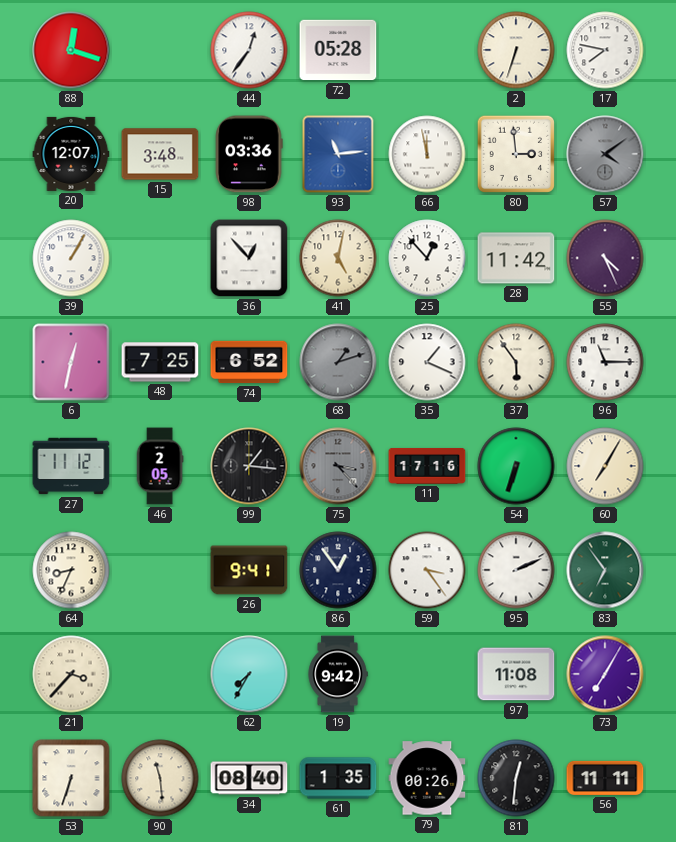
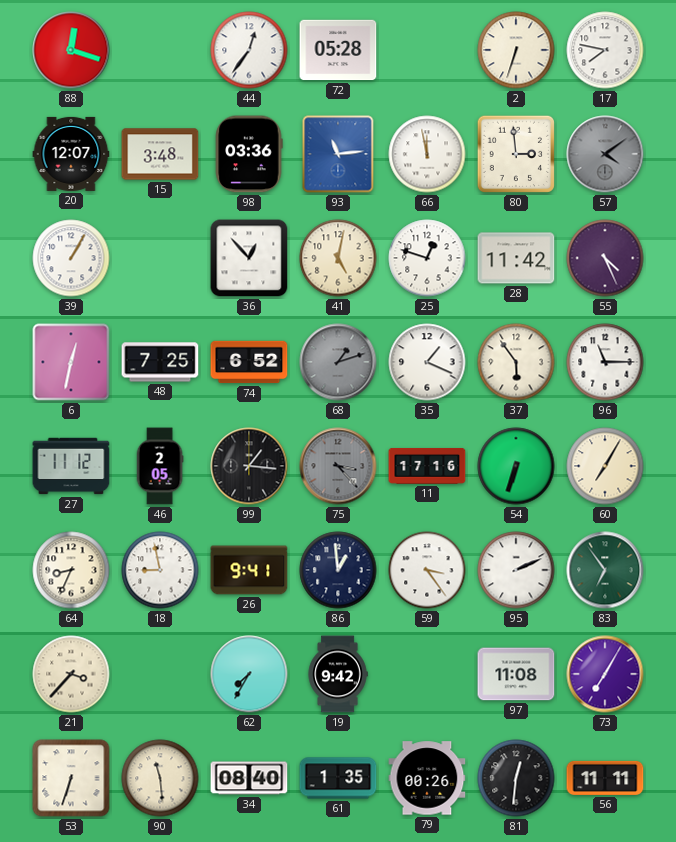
25: 12:53 -> 12:48 (427, 258)
18: none -> 8:58 (160, 570)
86: 12:54 -> 12:59 (338, 570)
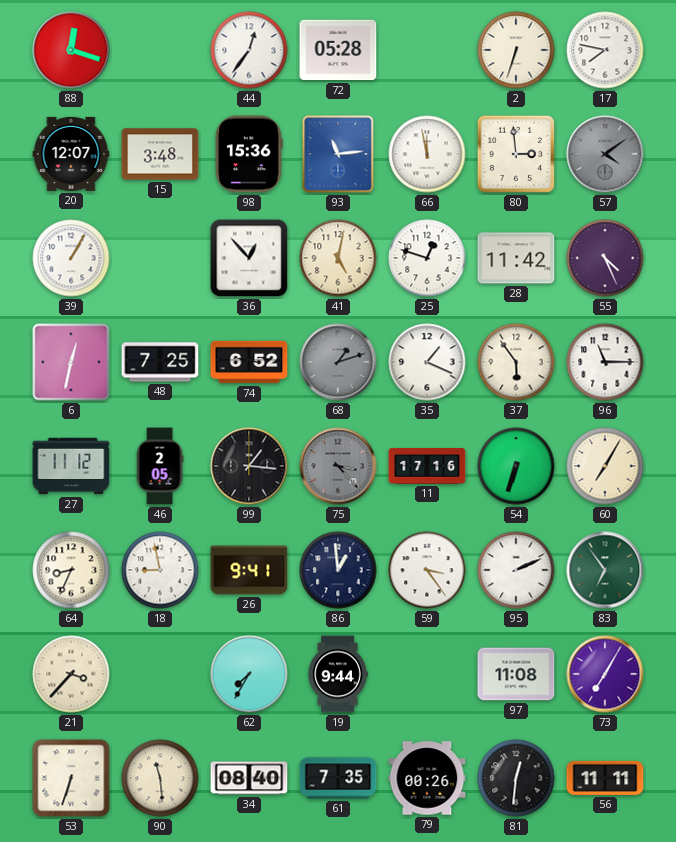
98: 03:36 -> 15:36 (249, 154)
19: 9:42 -> 9:44 (338, 674)
61: 1:35 -> 7:35 (338, 778)
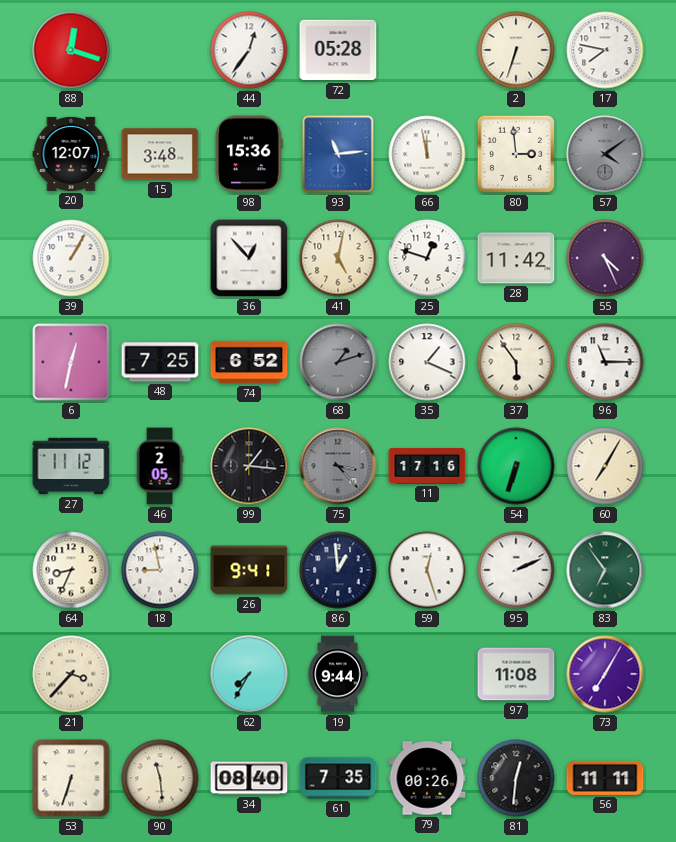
59: 3:24 -> 12:27 (427, 570)
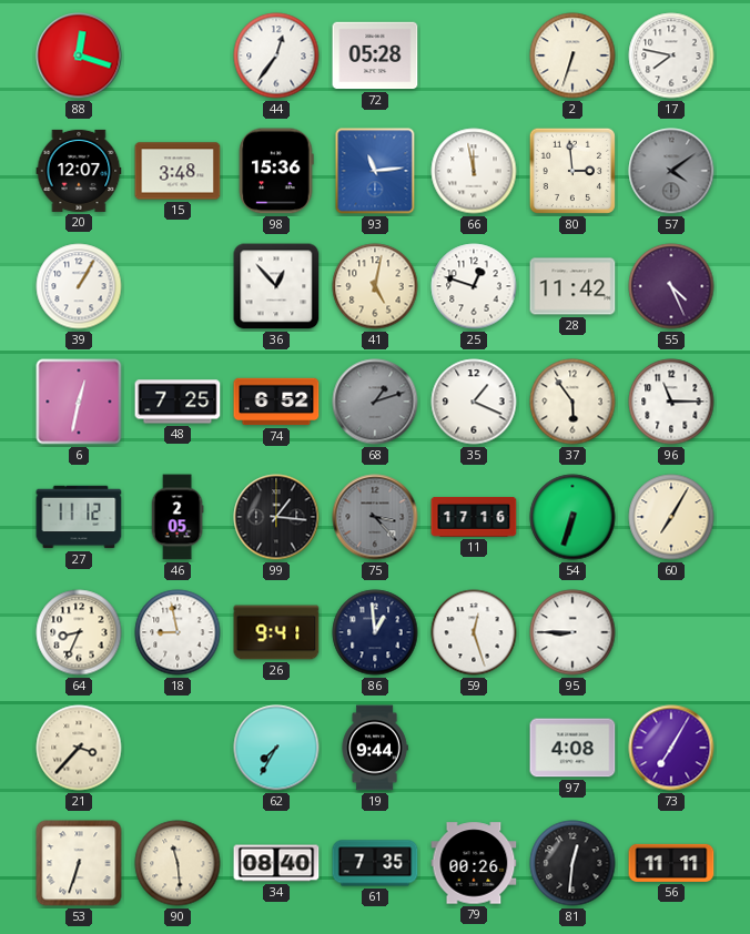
95: 2:11 -> 8:45 (572, 632)
83: 6:54 -> none (605, 570)
97: 11:08 -> 4:08 (572, 748)
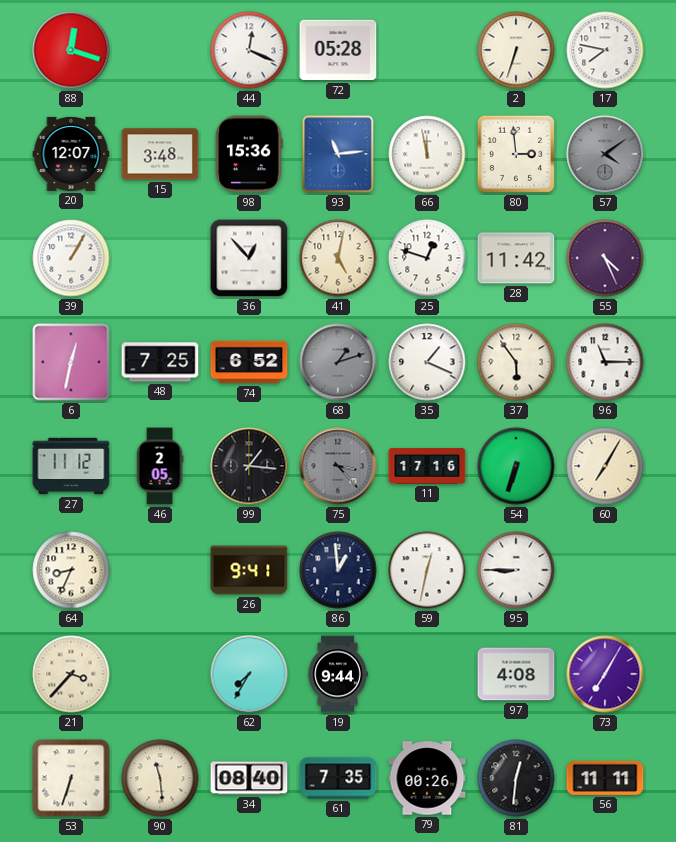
44: 12:36 -> 12:19 (249, 50)
18: 8:58 -> none (178, 632)
59: 12:27 -> 12:32 (427, 570)
